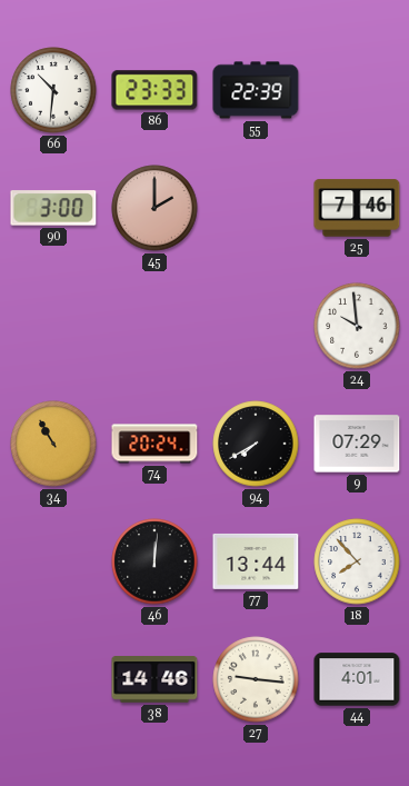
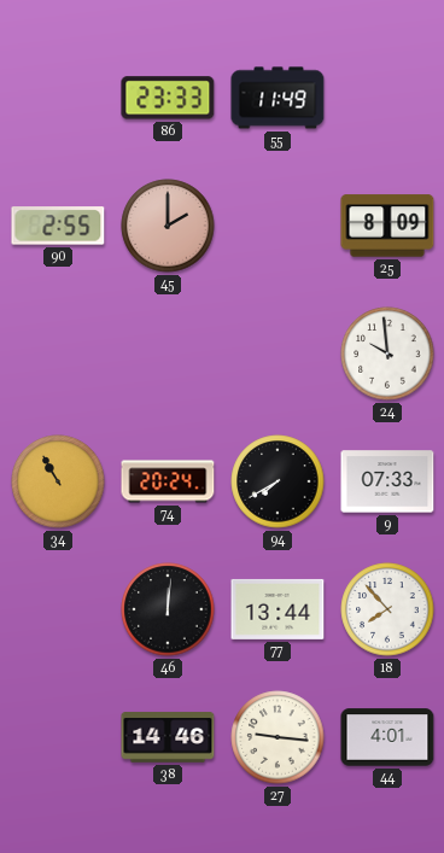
66: 10:31 -> none (53, 90)
55: 22:39 -> 11:49 (277, 98)
90: 3:00 -> 2:55 (58, 226)
25: 7:46 -> 8:09 (387, 226)
9: 07:29 -> 07:33 (387, 481)
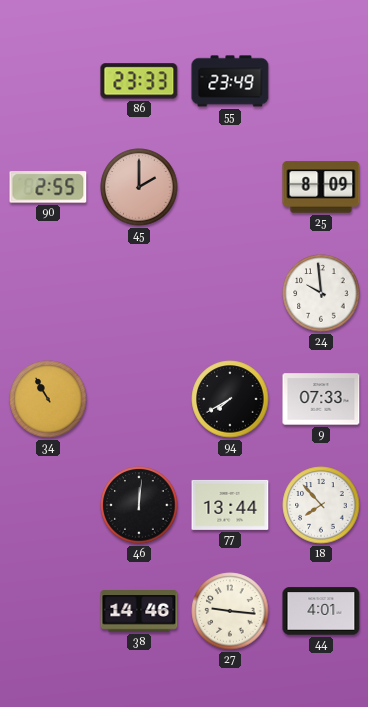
55: 11:49 -> 23:49 (230, 81)
74: 20:24 -> none (168, 481)
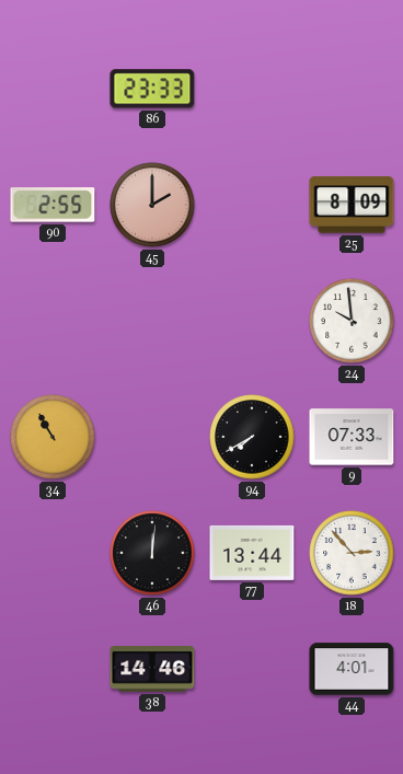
55: 23:49 -> none (230, 81)
18: 7:53 -> 2:53 (352, 553)
27: 9:16 -> none (230, 611)
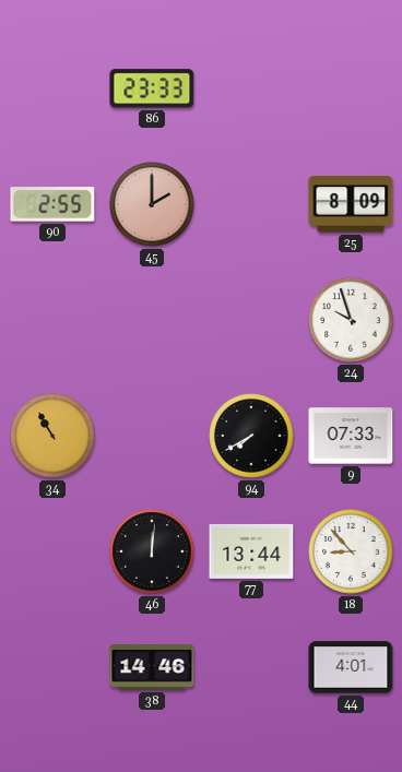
24: 9:59 -> 9:57 (351, 320)
18: 2:53 -> 8:53 (351, 551)
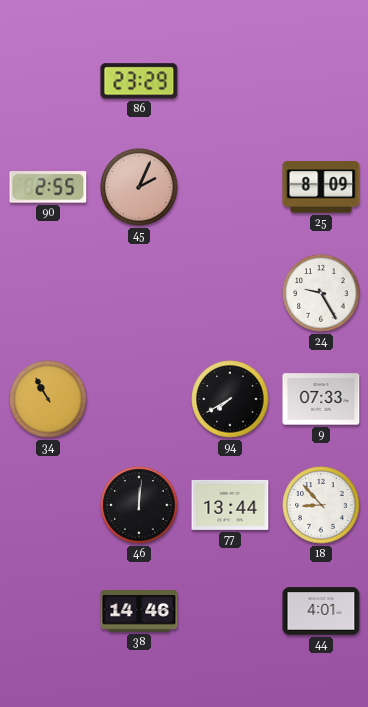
86: 23:33 -> 23:29 (139, 81)
45: 2:00 -> 2:04 (139, 187)
24: 9:57 -> 9:25 (321, 293)
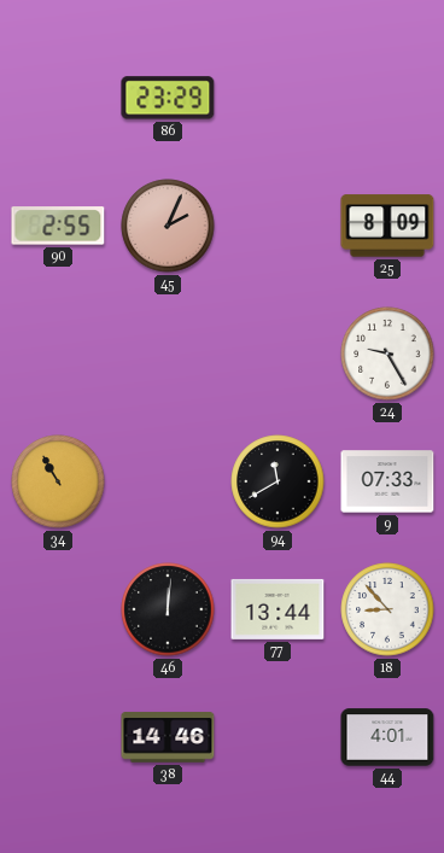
94: 7:40 -> 11:40 (277, 481)
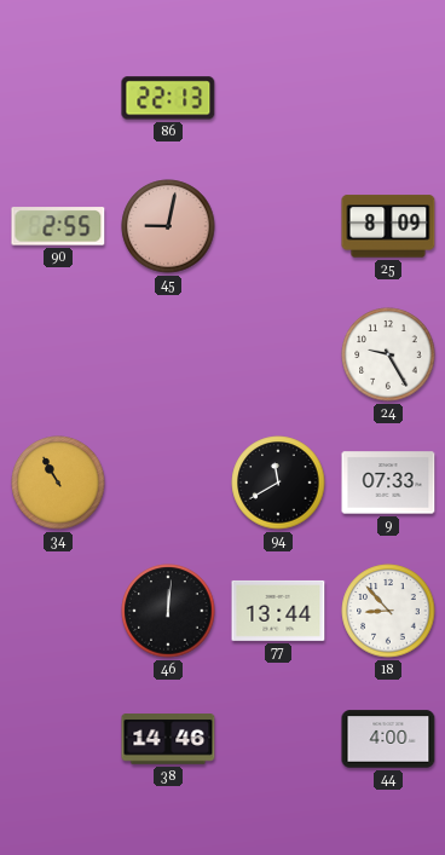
86: 23:29 -> 22:13 (168, 98)
45: 2:04 -> 9:02 (168, 226)
44: 4:01 -> 4:00 (388, 739)
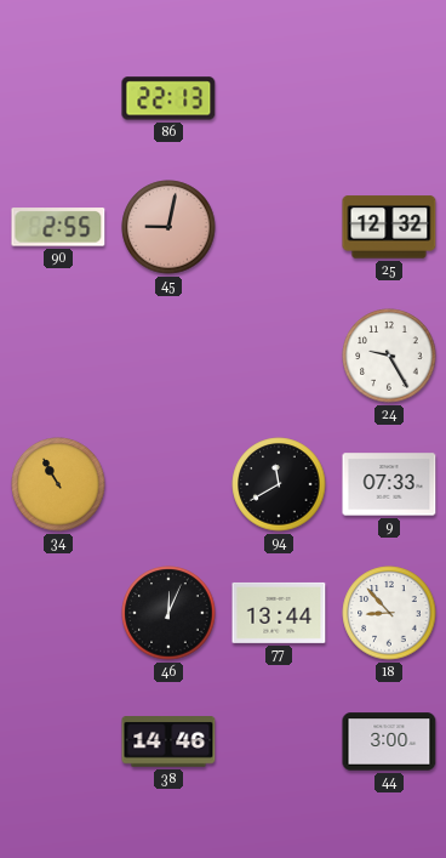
25: 8:09 -> 12:32 (389, 227)
46: 12:01 -> 12:04 (168, 613)
44: 4:00 -> 3:00 (389, 741)
